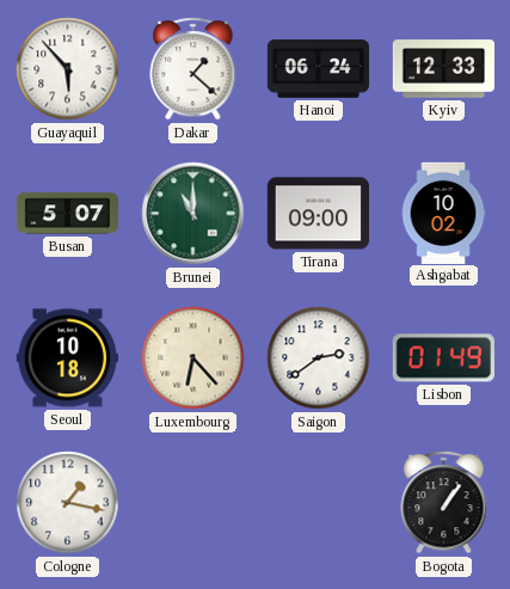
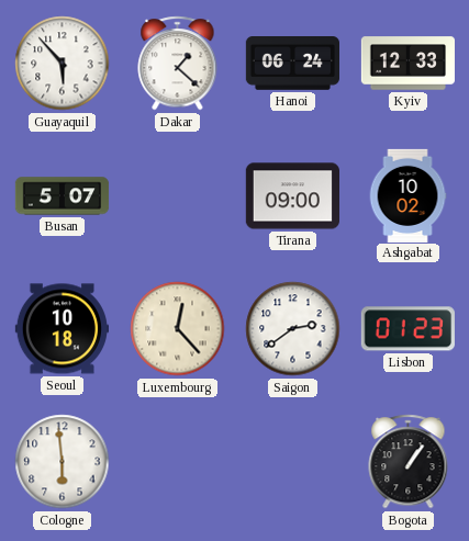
Brunei: 11:00 -> none (193, 214)
Luxembourg: 6:23 -> 12:23 (178, 329)
Lisbon: 01:49 -> 01:23 (407, 329)
Cologne: 1:17 -> 5:59 (63, 462)
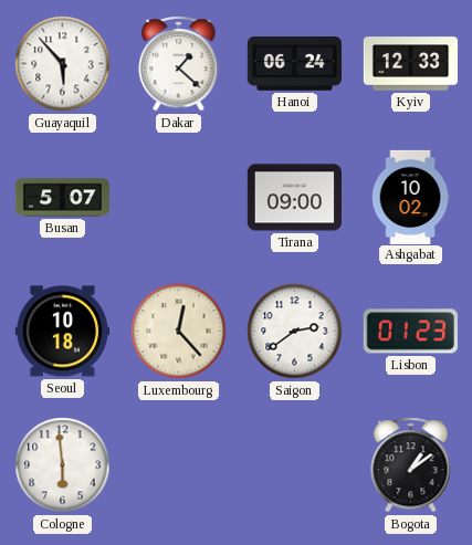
Bogota: 1:06 -> 1:09 (411, 465)
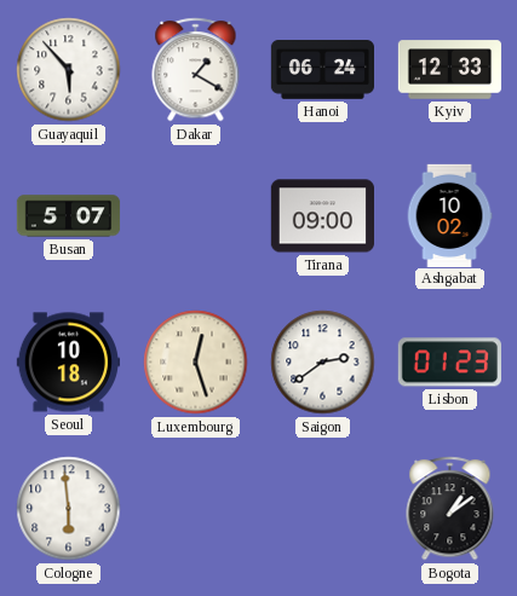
Dakar: 1:22 -> 1:20 (196, 70)
Luxembourg: 12:23 -> 12:27 (196, 363)
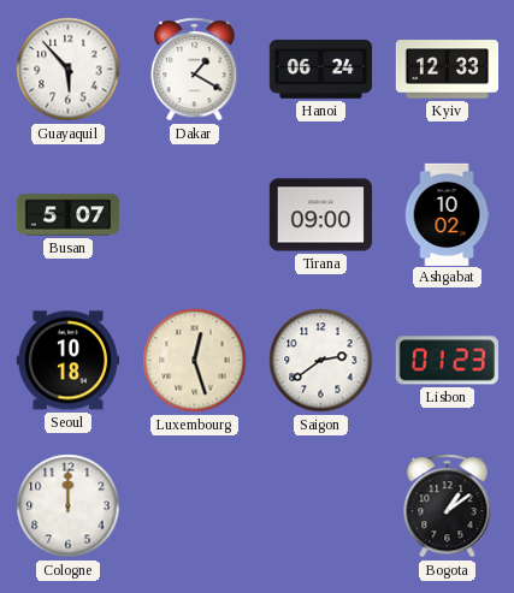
Cologne: 5:59 -> 12:00 (69, 506)
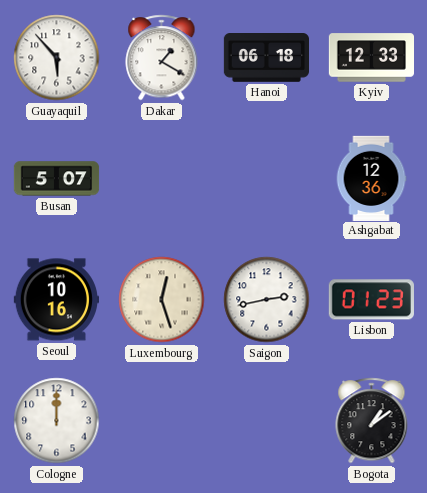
Hanoi: 06:24 -> 06:18 (266, 58)
Tirana: 09:00 -> none (320, 215)
Ashgabat: 10:02 -> 12:36 (371, 178)
Seoul: 10:18 -> 10:16 (56, 300)
Saigon: 2:39 -> 2:43 (267, 300)
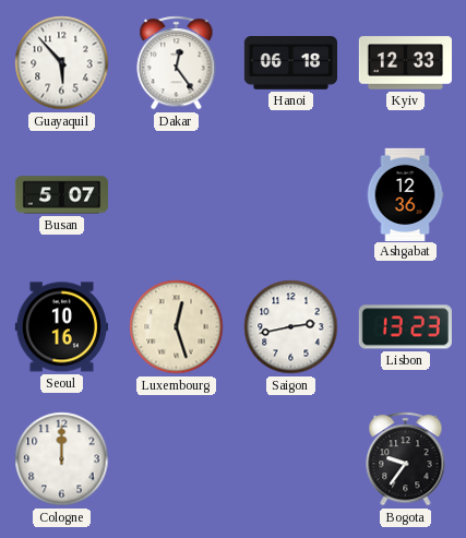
Dakar: 1:20 -> 12:24 (177, 63)
Lisbon: 01:23 -> 13:23 (405, 327)
Bogota: 1:09 -> 9:36 (406, 459)
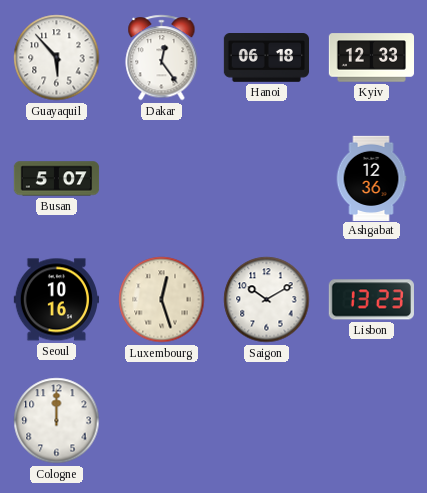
Saigon: 2:43 -> 10:10 (267, 300)
Bogota: 9:36 -> none (406, 459)
